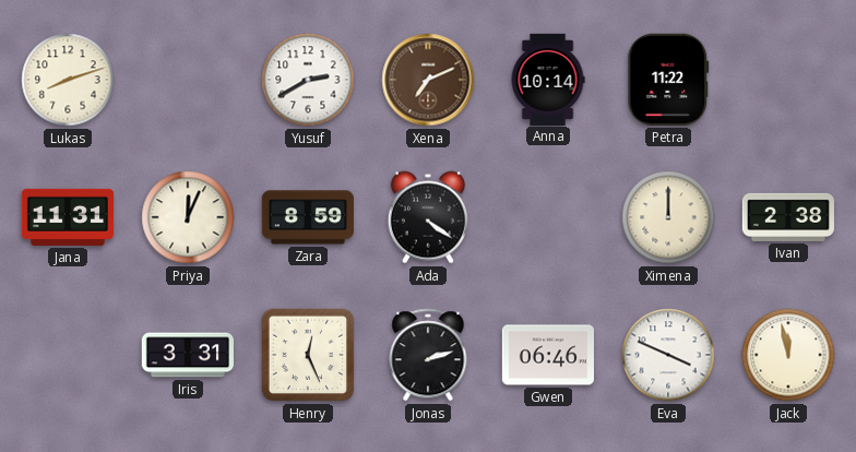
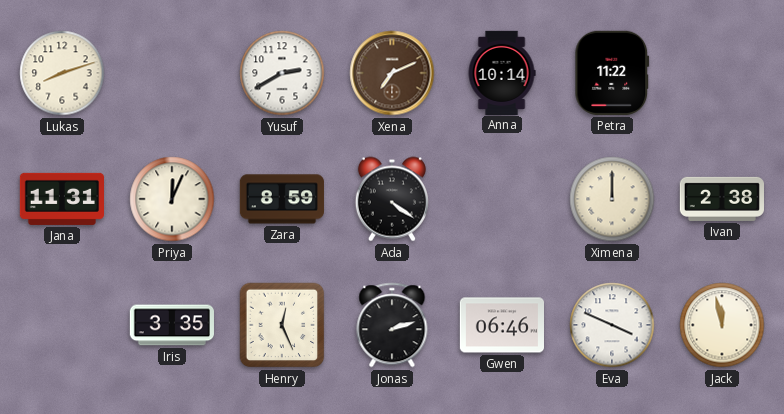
Iris: 3:31 -> 3:35 (172, 325)
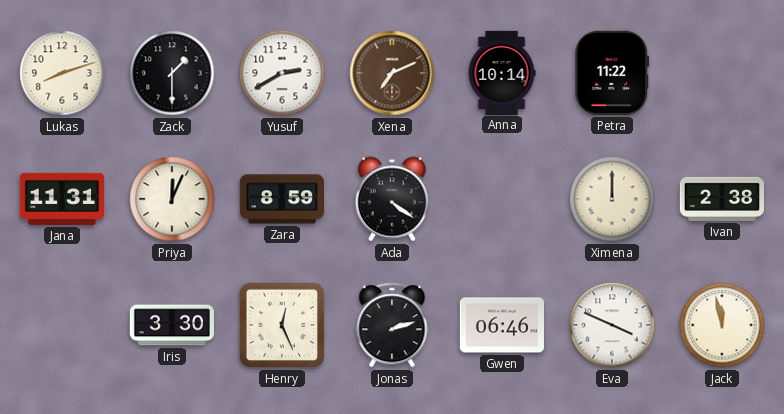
Zack: none -> 1:30 (172, 73)
Iris: 3:35 -> 3:30 (172, 325)
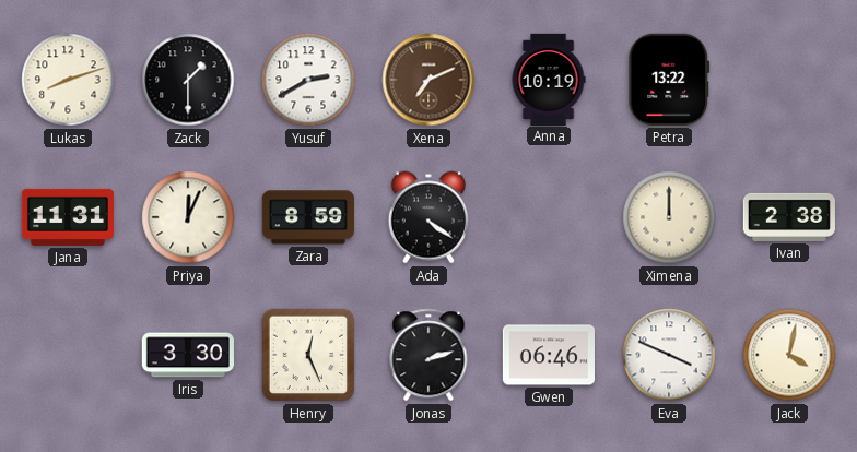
Anna: 10:14 -> 10:19 (549, 79)
Petra: 11:22 -> 13:22 (669, 80)
Jack: 11:58 -> 4:02 (789, 355)
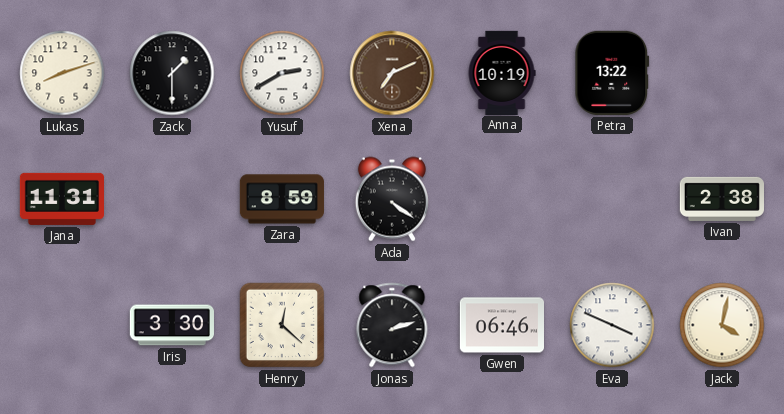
Priya: 12:04 -> none (188, 217)
Ximena: 12:00 -> none (669, 217)
Henry: 12:26 -> 12:22 (282, 325)
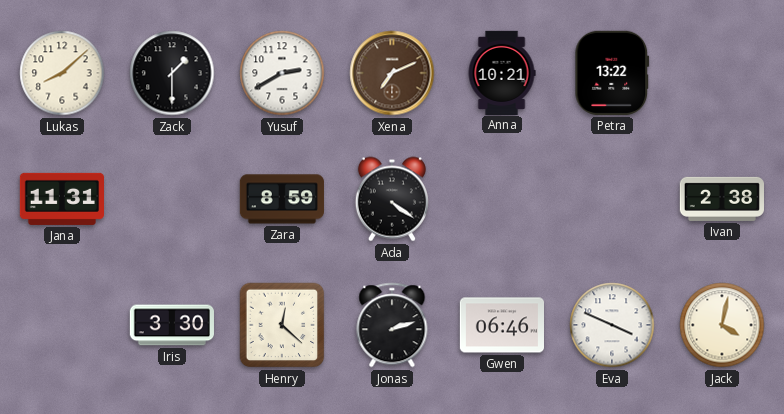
Lukas: 8:12 -> 8:08 (62, 73)
Anna: 10:19 -> 10:21 (502, 72)
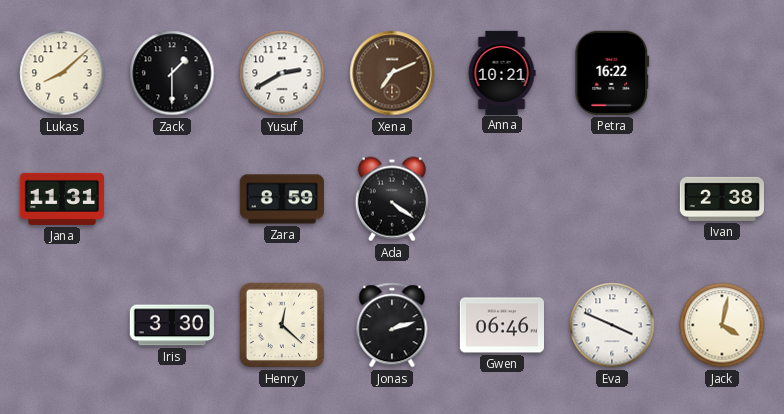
Petra: 13:22 -> 16:22 (612, 73)
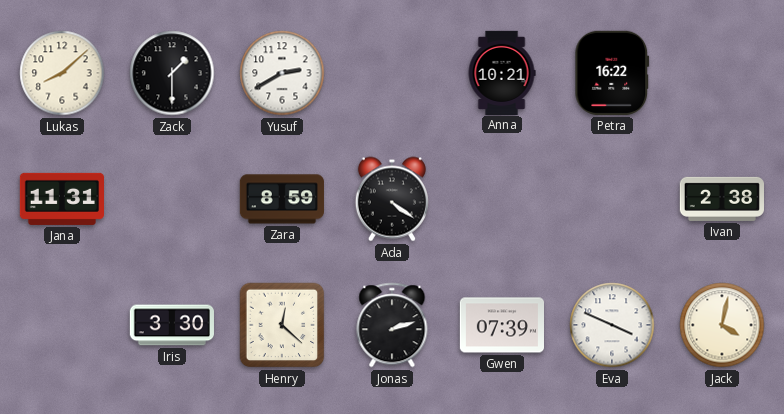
Xena: 7:11 -> none (392, 73)
Gwen: 06:46 -> 07:39 (501, 325)
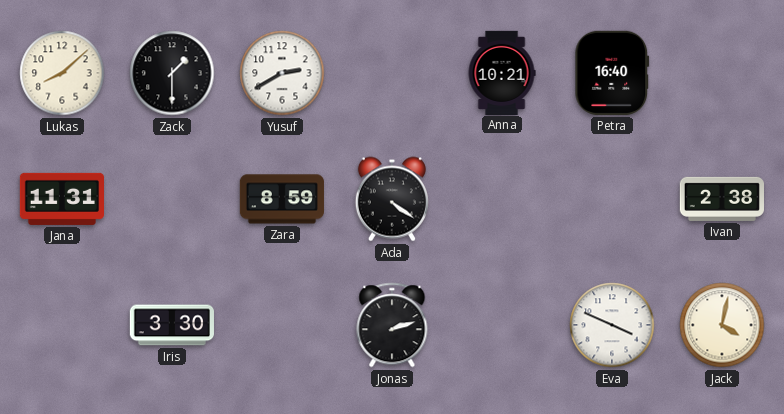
Petra: 16:22 -> 16:40 (612, 73)
Henry: 12:22 -> none (282, 325)
Gwen: 07:39 -> none (501, 325)
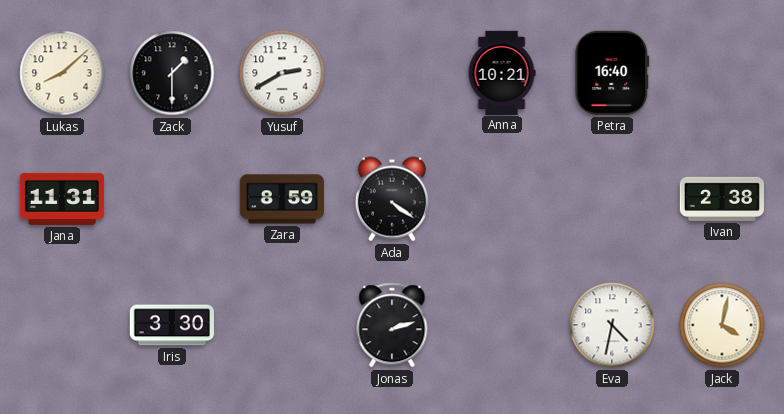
Eva: 3:49 -> 4:32 (612, 325)
